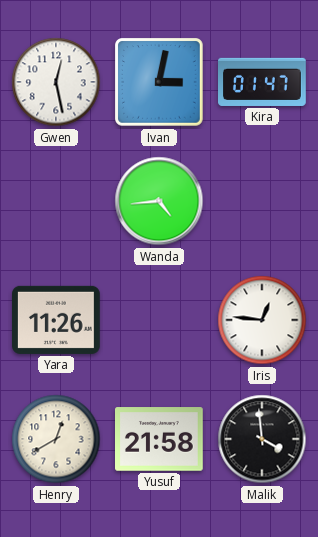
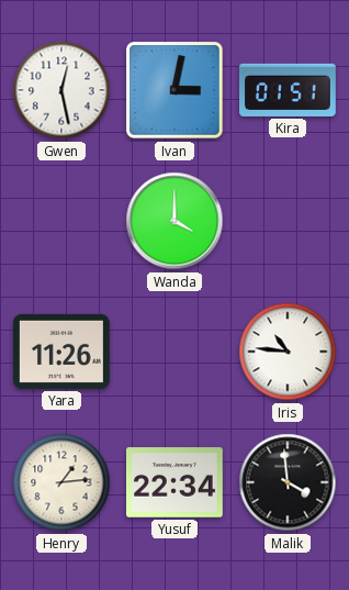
Kira: 01:47 -> 01:51 (289, 90)
Wanda: 4:44 -> 4:00 (174, 221)
Iris: 12:46 -> 10:46 (288, 352)
Henry: 12:40 -> 1:14 (61, 482)
Yusuf: 21:58 -> 22:34 (176, 482)
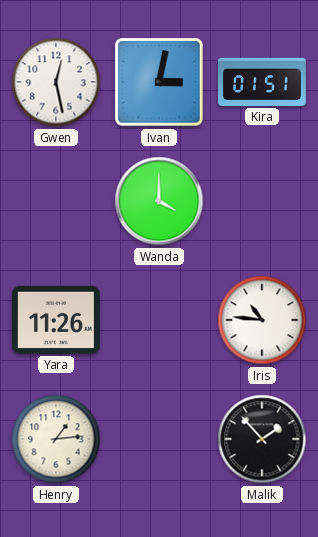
Yusuf: 22:34 -> none (176, 482)
Malik: 3:59 -> 1:53 (262, 439)
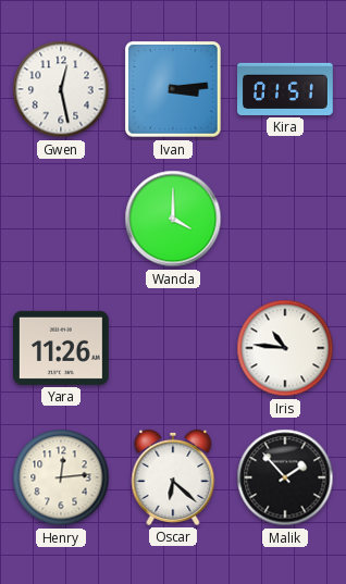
Ivan: 3:02 -> 3:14 (174, 90)
Henry: 1:14 -> 12:14 (61, 477)
Oscar: none -> 6:22 (173, 477)
